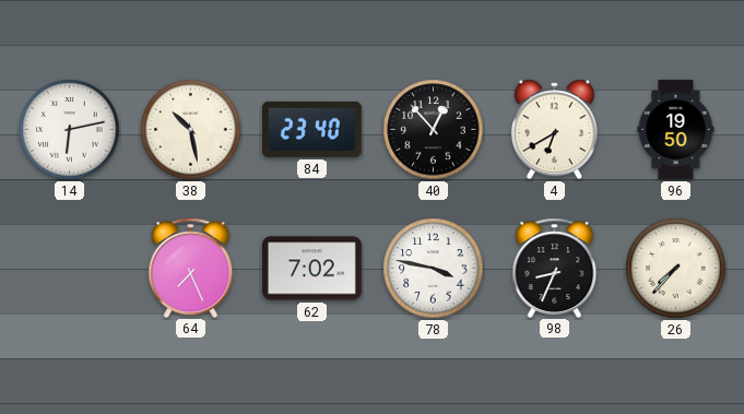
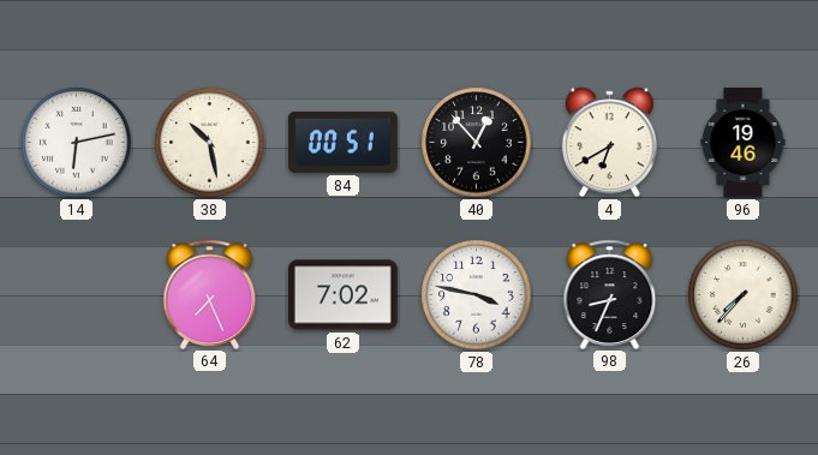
84: 23:40 -> 00:51 (342, 142)
96: 19:50 -> 19:46 (744, 143)
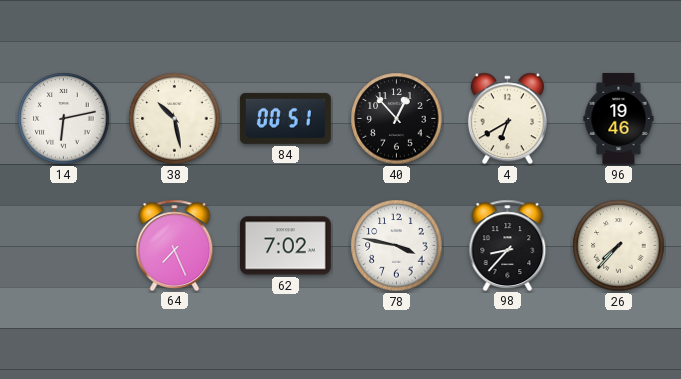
98: 8:34 -> 8:37 (508, 245)
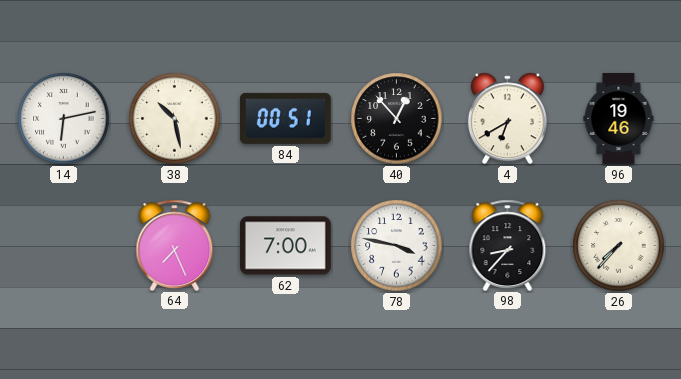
62: 7:02 -> 7:00 (285, 246)
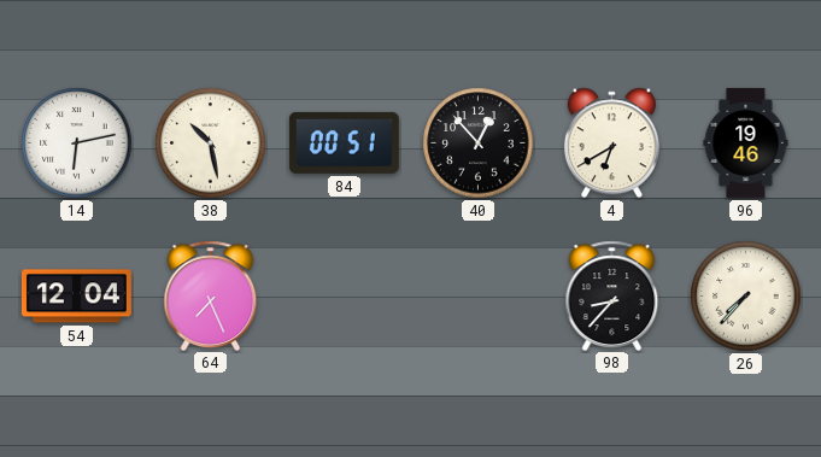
54: none -> 12:04 (76, 297)
62: 7:00 -> none (285, 246)
78: 3:47 -> none (397, 246)
